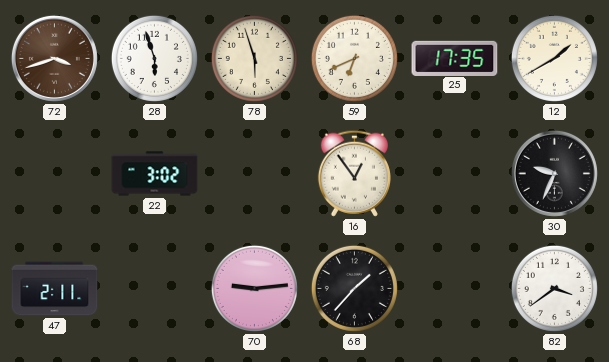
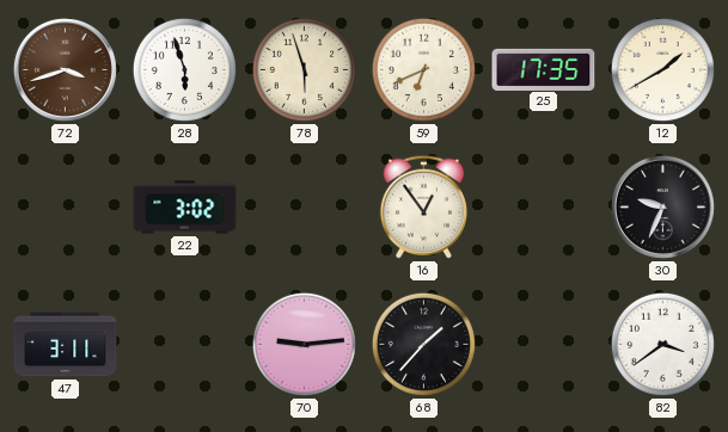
47: 2:11 -> 3:11 (66, 345)
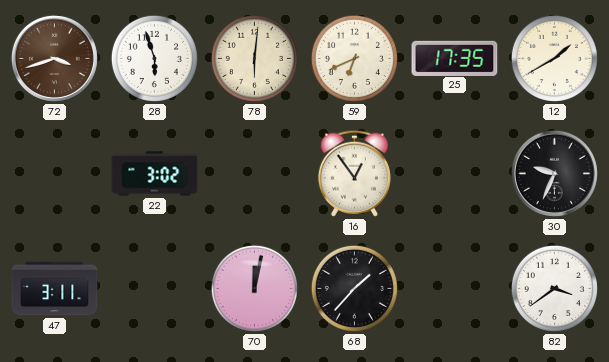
78: 5:57 -> 6:01 (254, 58)
70: 9:14 -> 12:02 (254, 288)
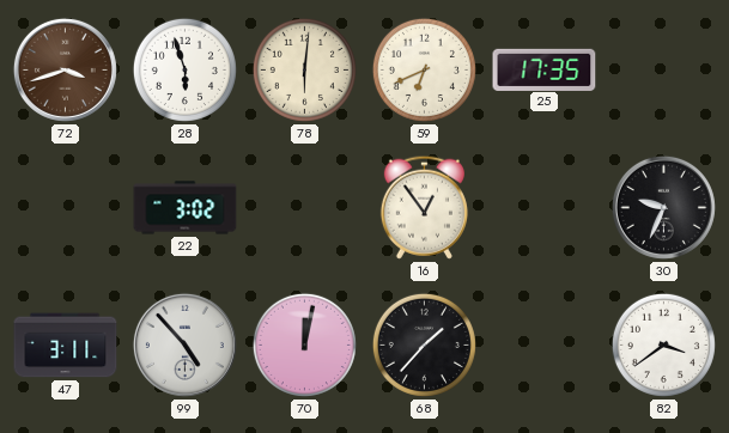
12: 1:40 -> none (554, 58)
99: none -> 4:53 (184, 344)
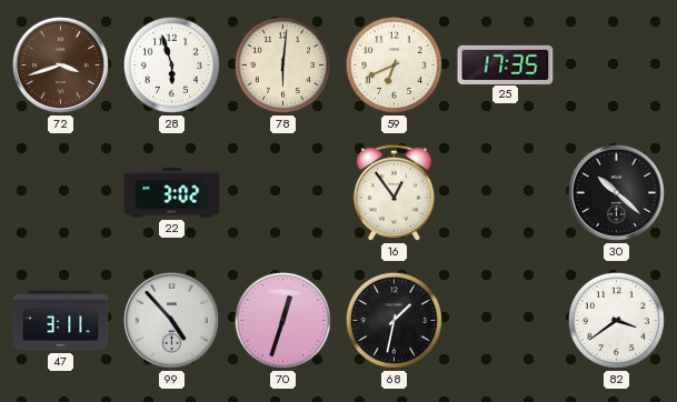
30: 9:34 -> 10:22 (616, 192)
70: 12:02 -> 12:33 (282, 320)
68: 1:37 -> 1:32 (394, 320)
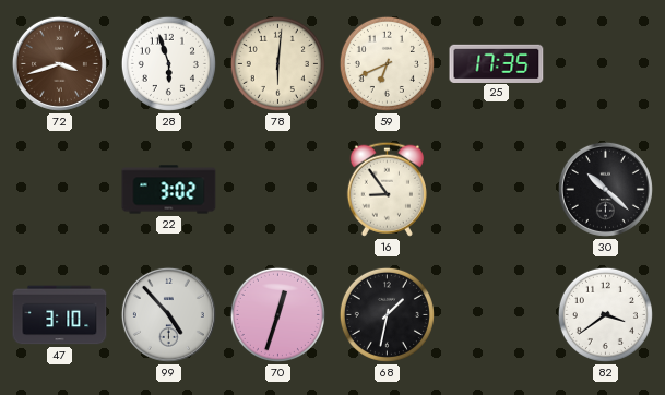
16: 12:54 -> 8:54 (387, 189)
47: 3:11 -> 3:10 (60, 315)
